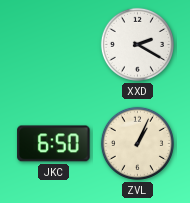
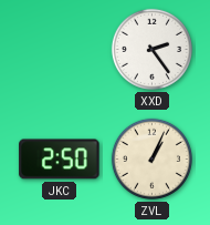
XXD: 2:20 -> 2:24 (151, 49)
JKC: 6:50 -> 2:50 (60, 160)
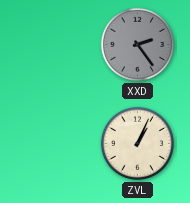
XXD dial: white -> grey (137, 44)
JKC: 2:50 -> none (60, 160)
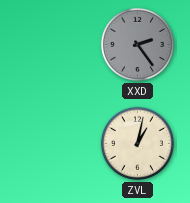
ZVL: 1:04 -> 1:02 (137, 143)
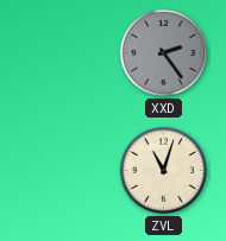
ZVL: 1:02 -> 11:03 (163, 170)
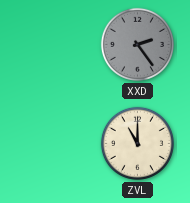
ZVL: 11:03 -> 11:00 (137, 143)
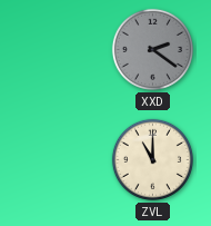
XXD: 2:24 -> 2:21 (152, 49)
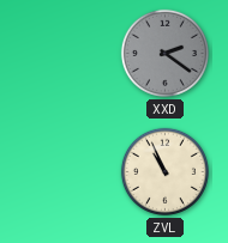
ZVL: 11:00 -> 10:56 (164, 171)
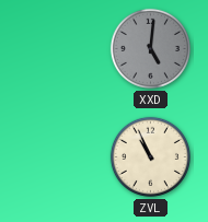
XXD: 2:21 -> 5:01 (150, 48)
